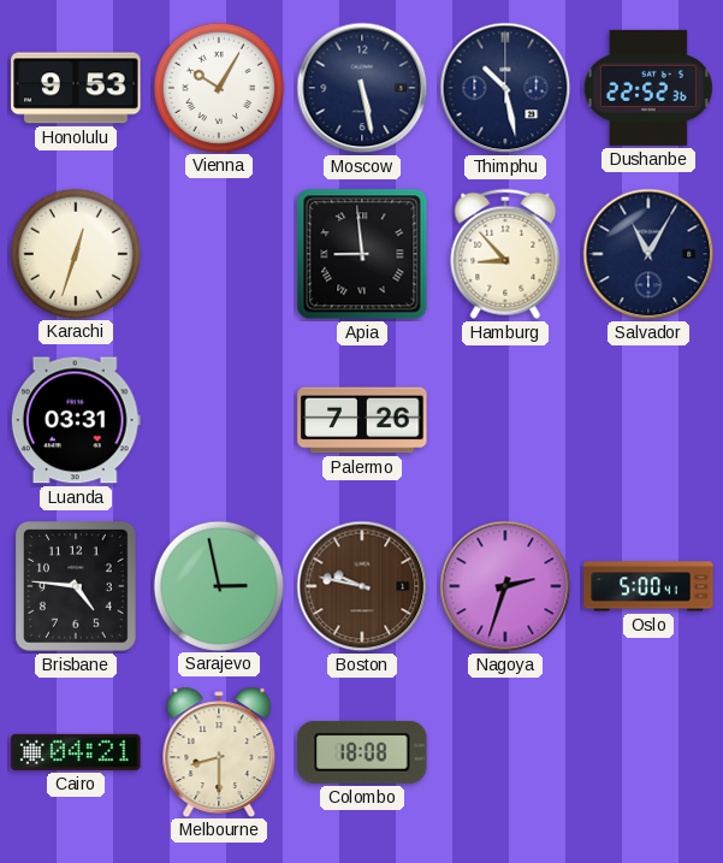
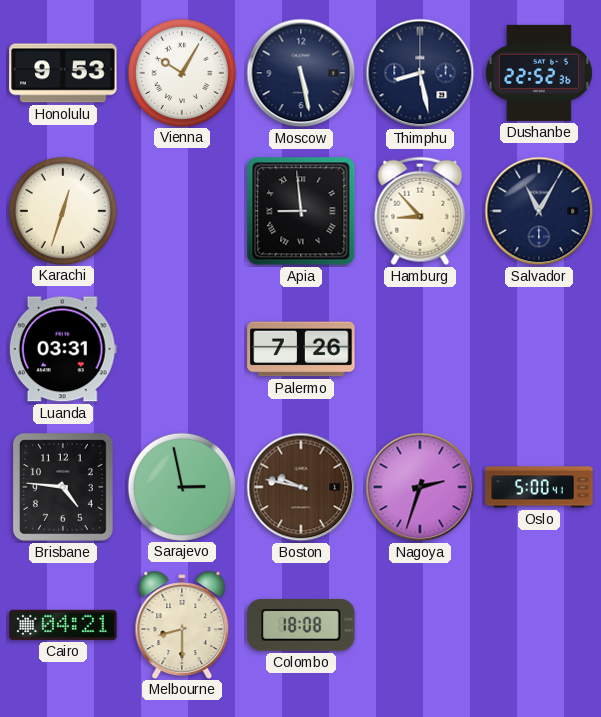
Thimphu: 10:28 -> 8:28 (420, 73)
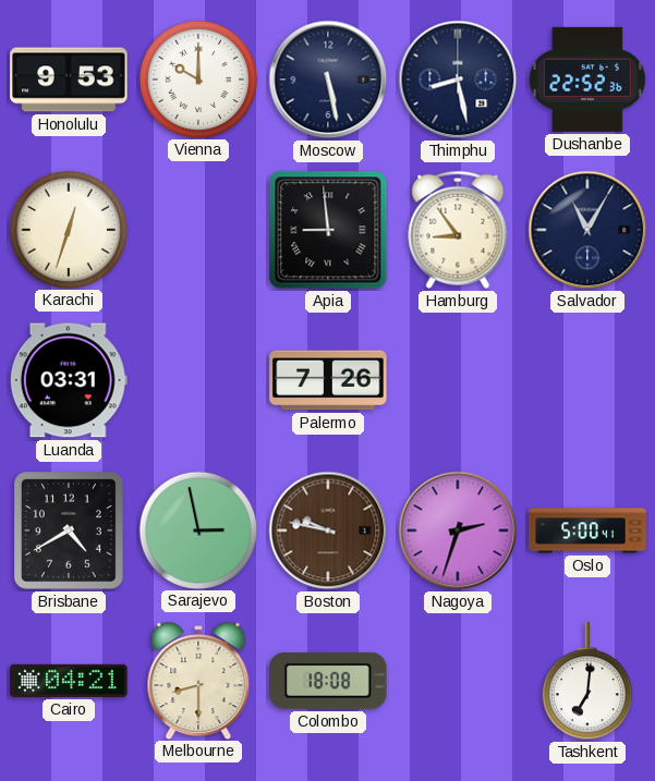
Vienna: 10:05 -> 10:00 (197, 78)
Hamburg: 8:53 -> 8:54 (458, 230)
Brisbane: 4:46 -> 4:40 (70, 532)
Tashkent: none -> 7:01 (587, 682)
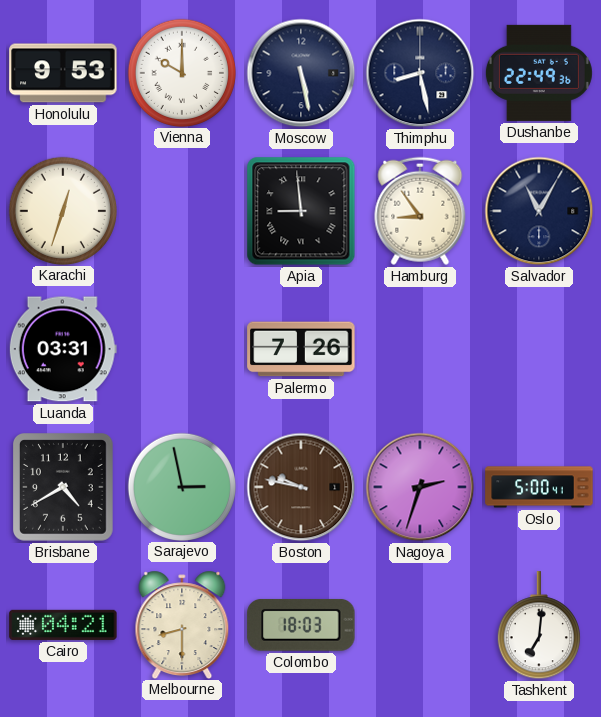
Dushanbe: 22:52 -> 22:49 (539, 73)
Colombo: 18:08 -> 18:03 (301, 625)
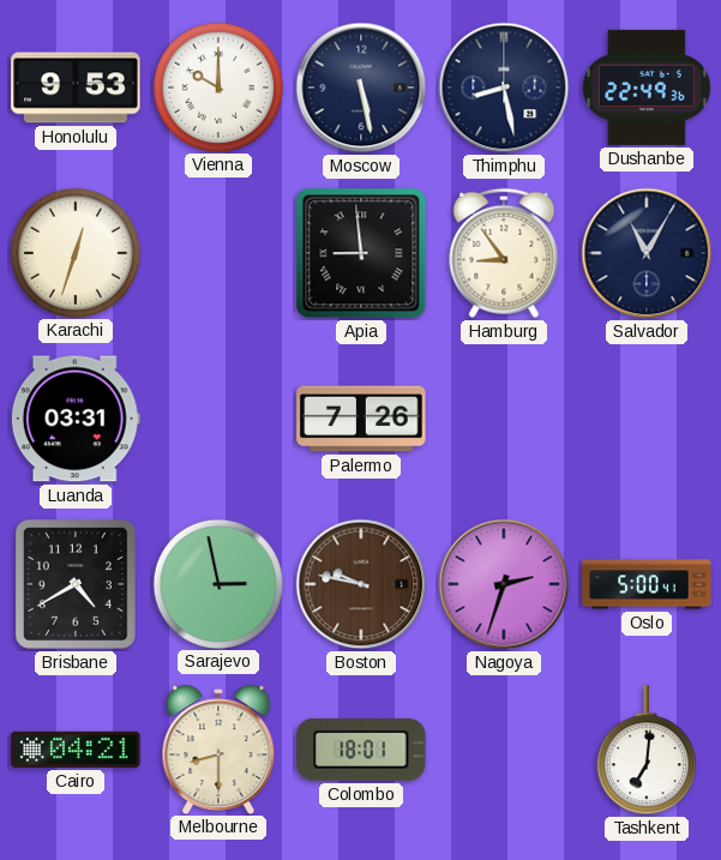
Colombo: 18:03 -> 18:01 (361, 750)
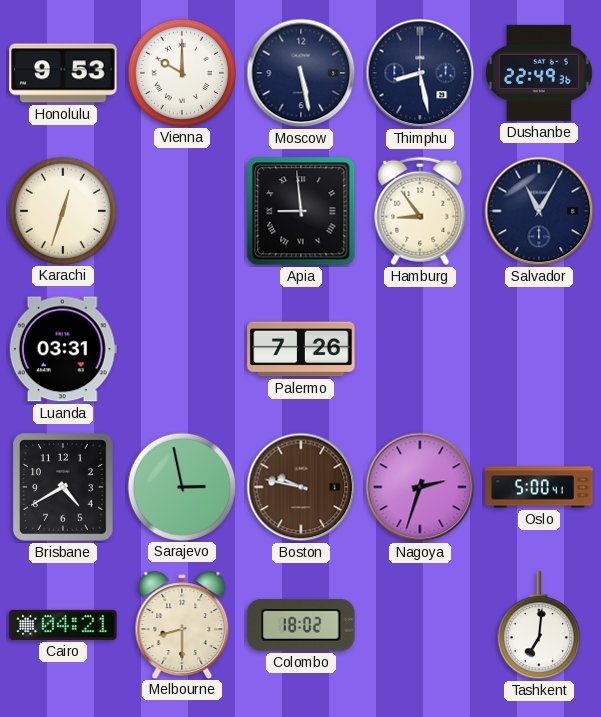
Colombo: 18:01 -> 18:02 (301, 625)
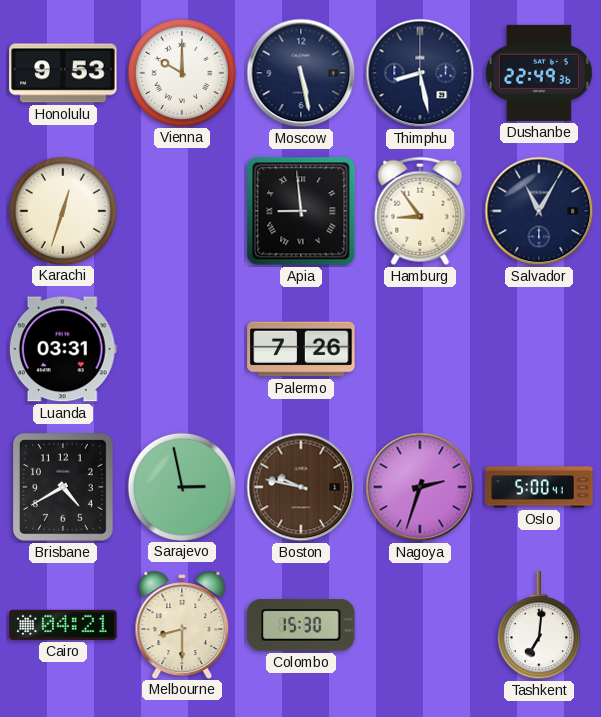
Colombo: 18:02 -> 15:30 (301, 625)
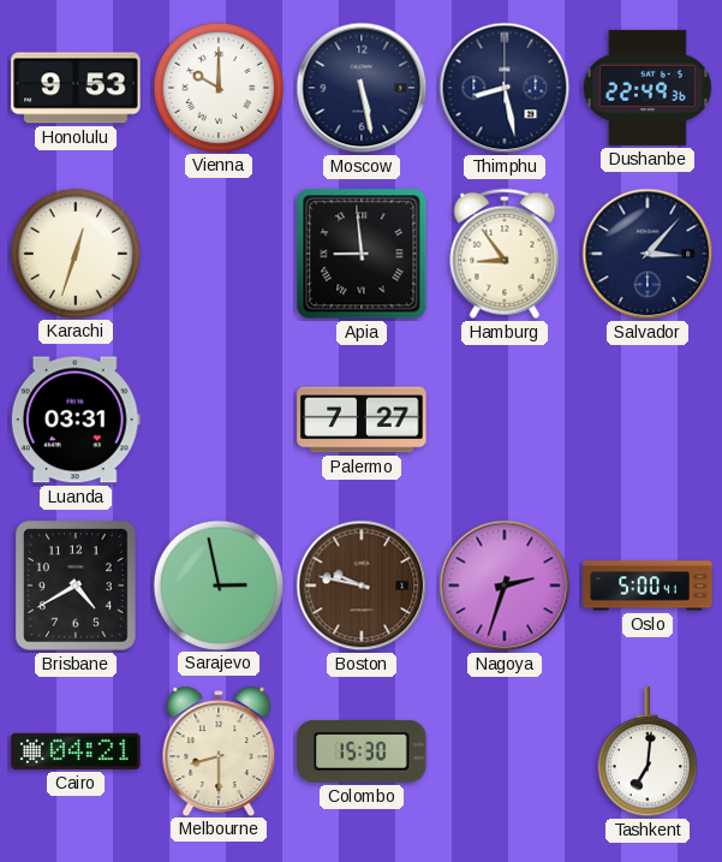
Salvador: 11:05 -> 3:07 (648, 254)
Palermo: 7:26 -> 7:27 (362, 420)
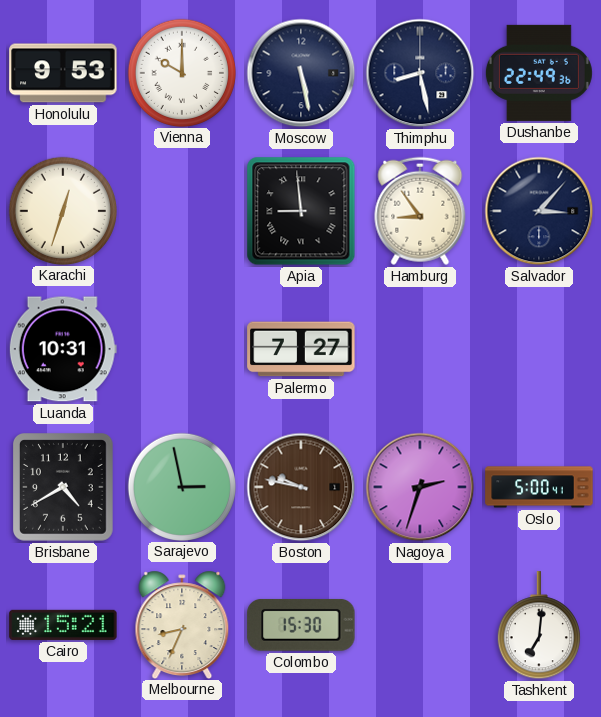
Luanda: 03:31 -> 10:31 (63, 349)
Cairo: 04:21 -> 15:21 (63, 625)
Melbourne: 8:30 -> 8:34 (182, 624)
